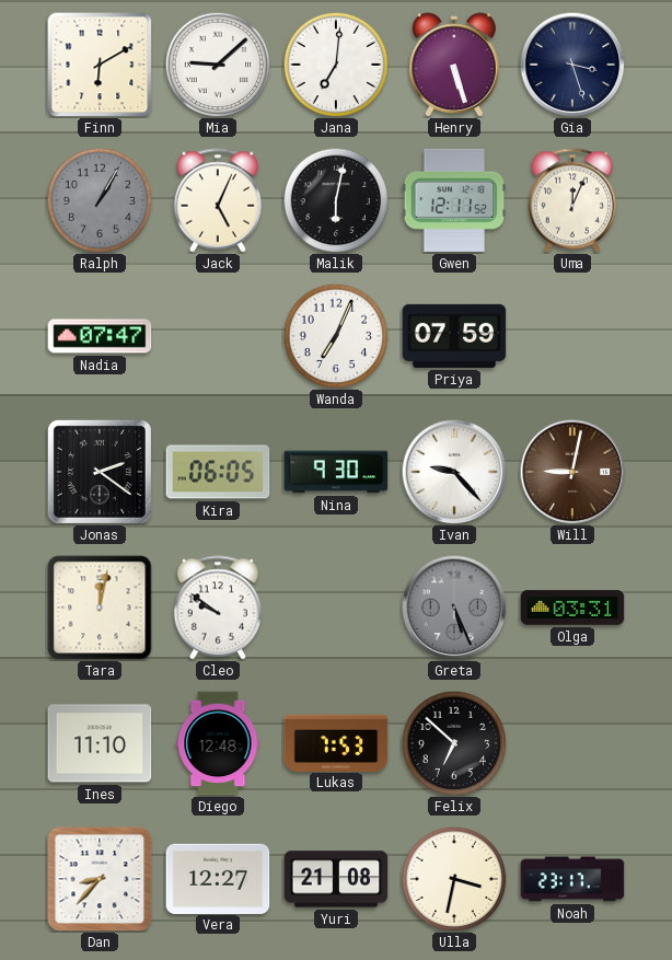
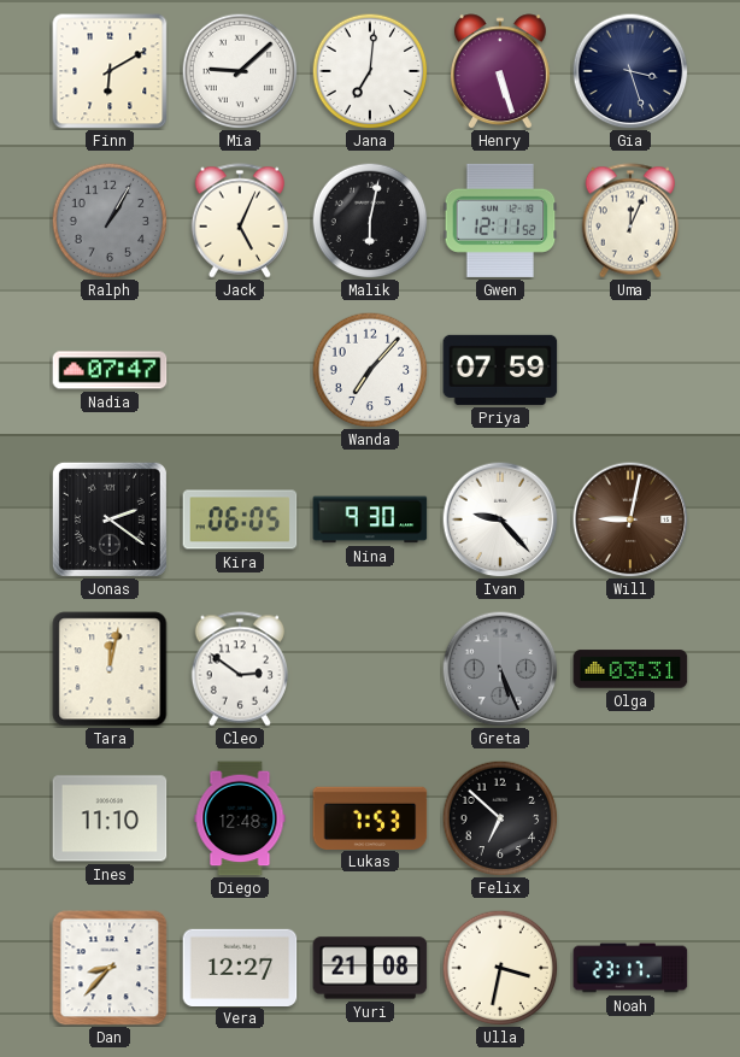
Wanda: 7:04 -> 7:07 (370, 370)
Cleo: 9:51 -> 2:51 (239, 669)
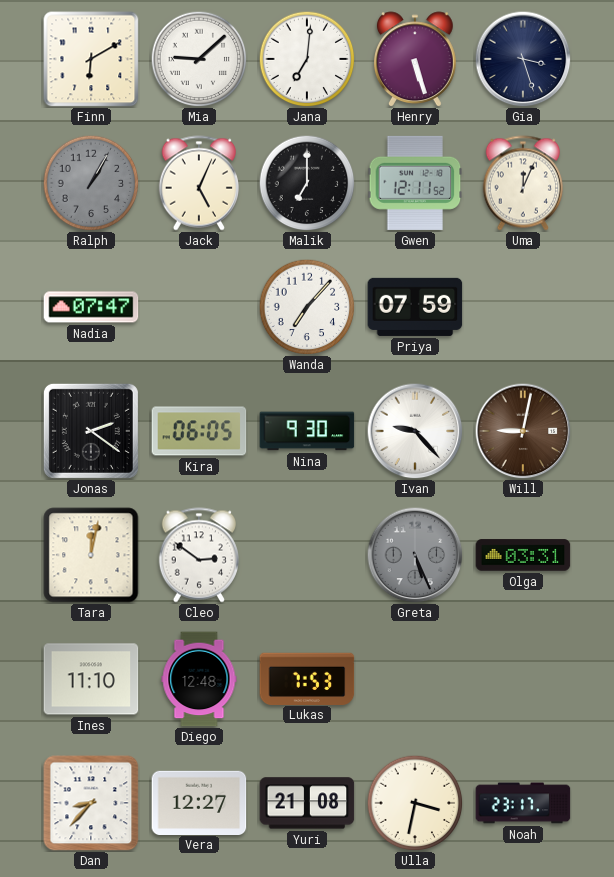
Malik: 6:02 -> 7:00 (307, 183)
Felix: 6:52 -> none (500, 818)
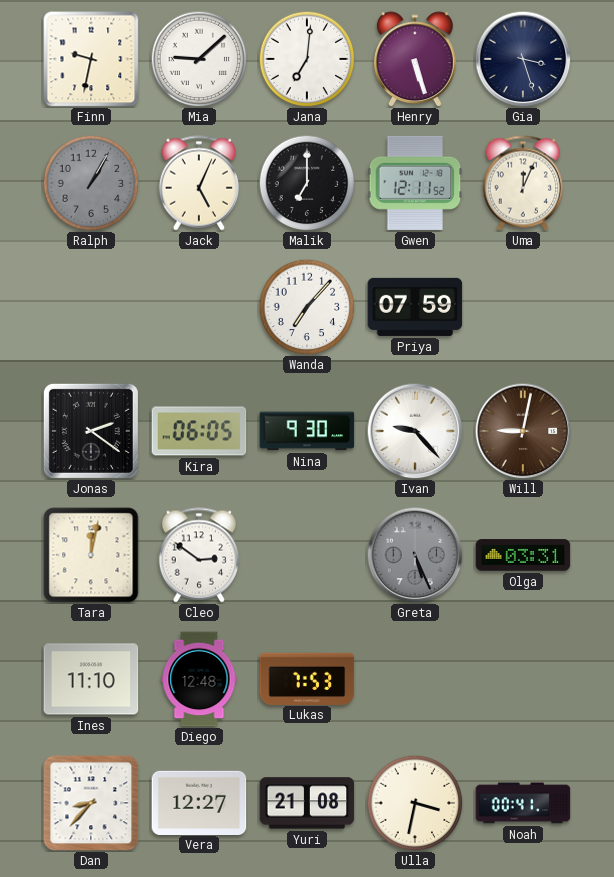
Finn: 6:10 -> 9:32 (91, 59)
Nadia: 07:47 -> none (91, 307)
Noah: 23:17 -> 00:41 (523, 803)
